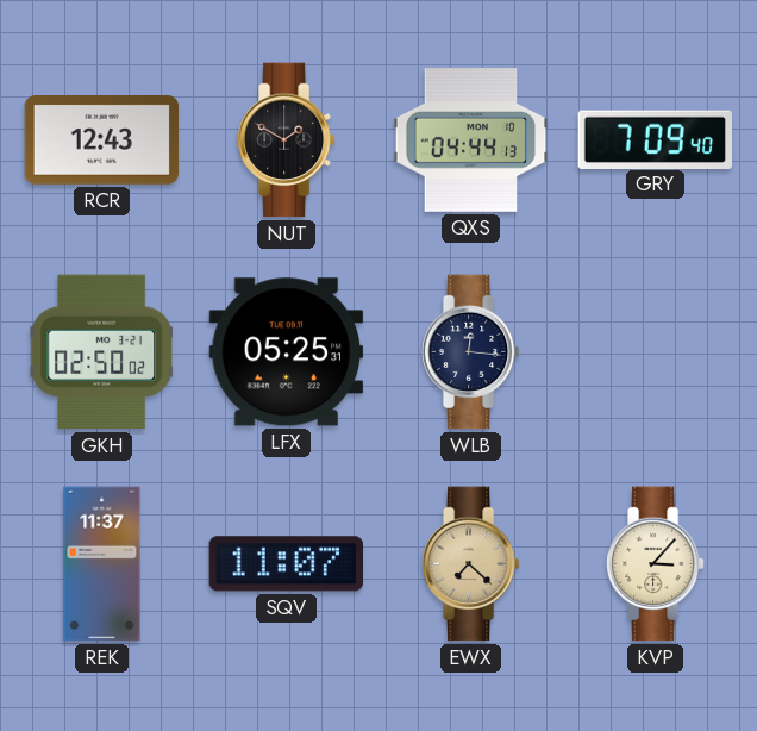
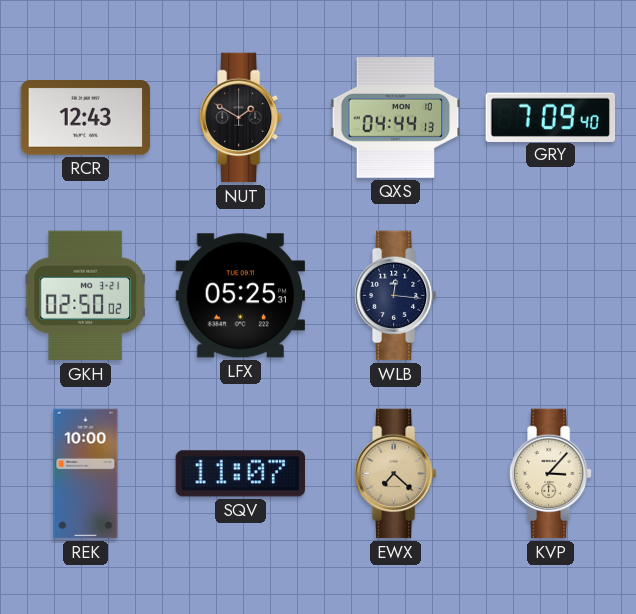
REK: 11:37 -> 10:00 (86, 474)
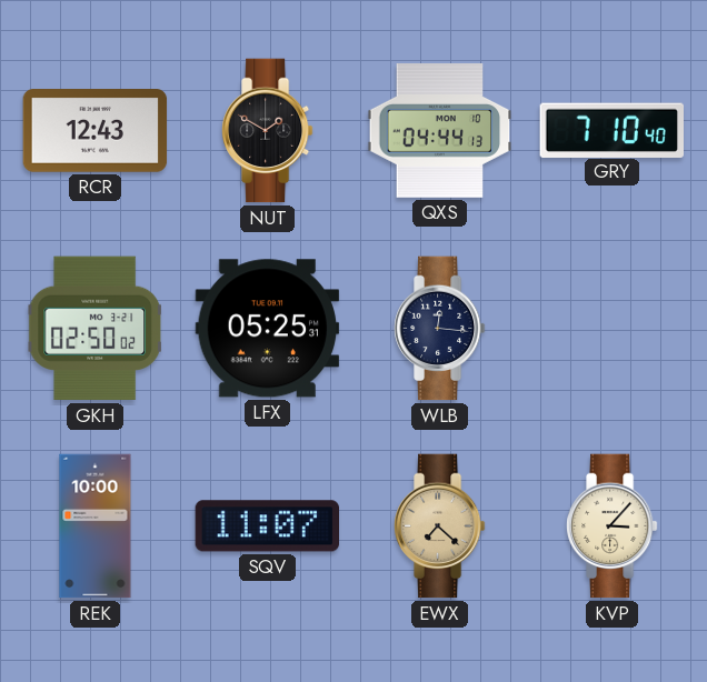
GRY: 7:09 -> 7:10 (611, 130)
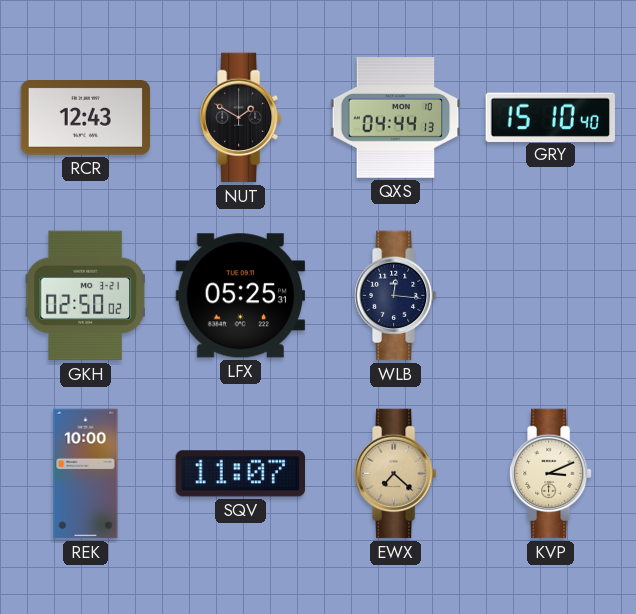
GRY: 7:10 -> 15:10 (550, 117)
KVP: 3:07 -> 3:11 (551, 474)
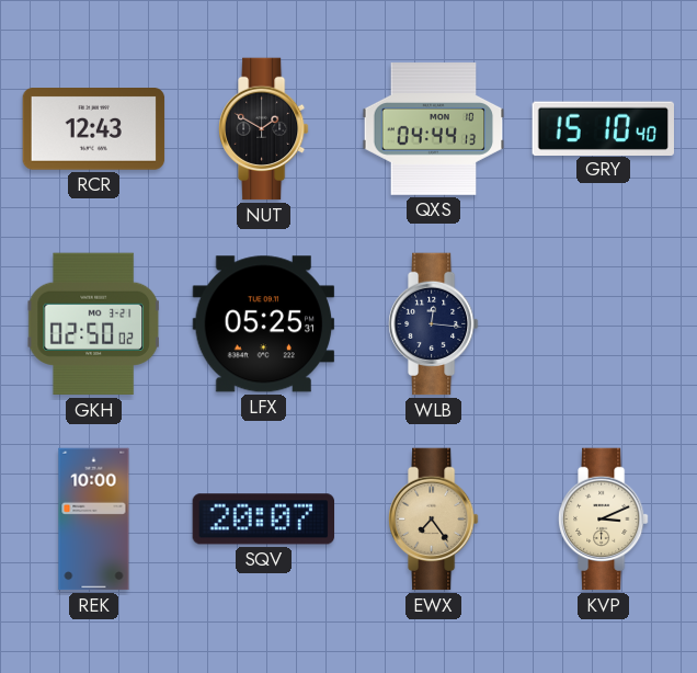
SQV: 11:07 -> 20:07 (263, 520)
EWX: 7:22 -> 7:24 (434, 520)
